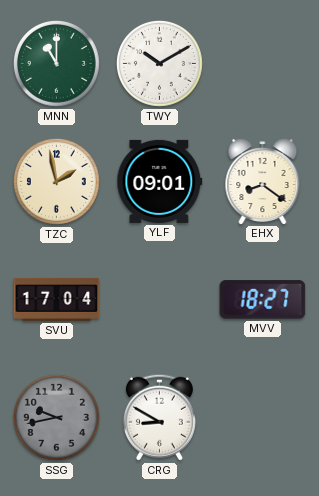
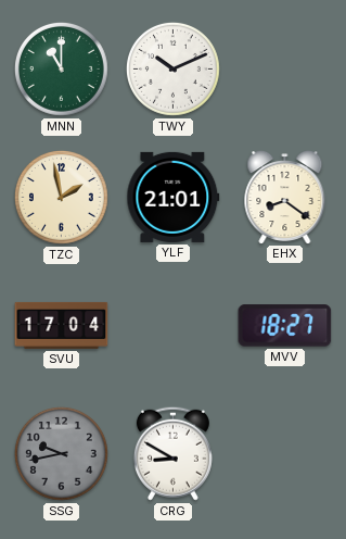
TWY: 10:10 -> 10:11 (172, 68)
YLF: 09:01 -> 21:01 (174, 197)
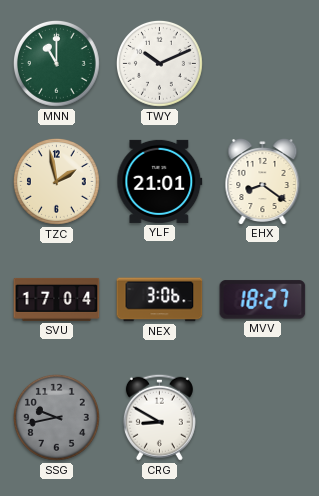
NEX: none -> 3:06 (160, 300)
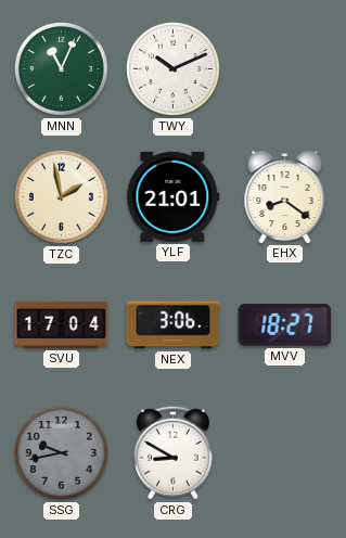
MNN: 11:00 -> 11:04 (61, 68)
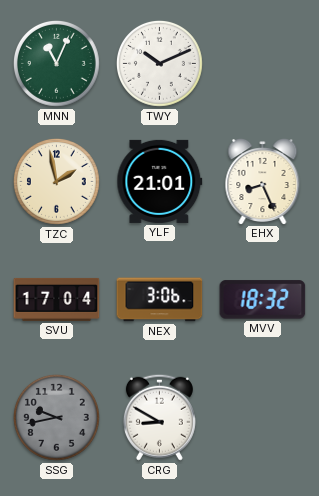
EHX: 8:21 -> 8:26 (263, 182)
MVV: 18:27 -> 18:32 (263, 300)
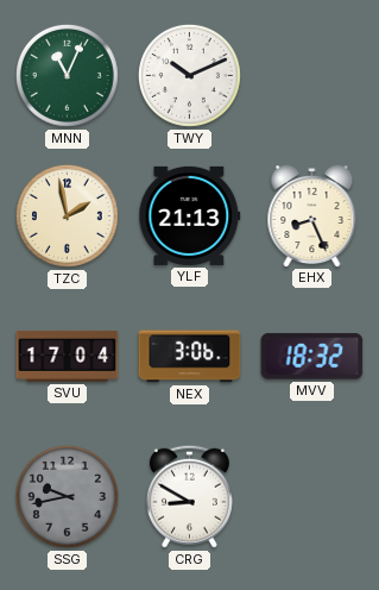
YLF: 21:01 -> 21:13 (190, 215)
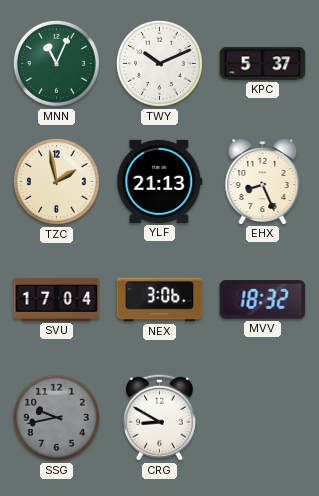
KPC: none -> 5:37 (263, 64)
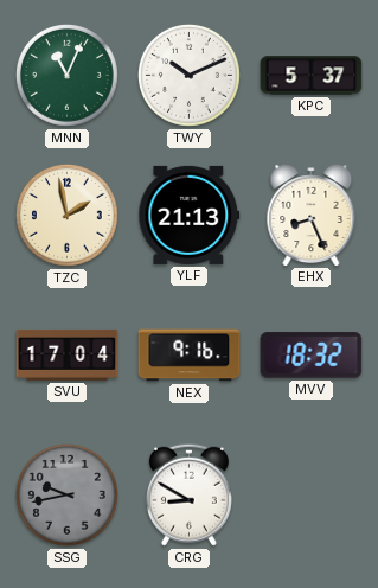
NEX: 3:06 -> 9:16 (190, 356)
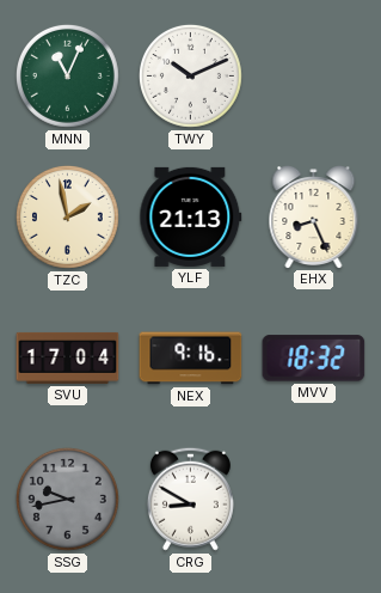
KPC: 5:37 -> none (312, 76)
